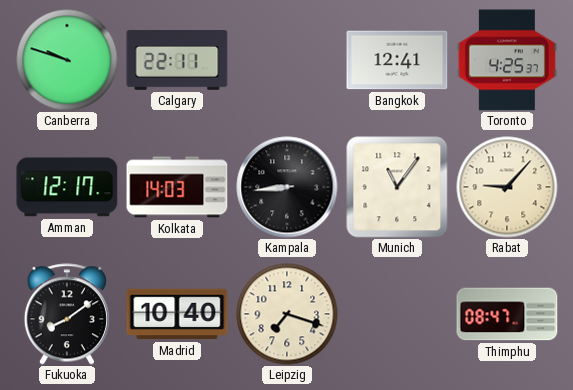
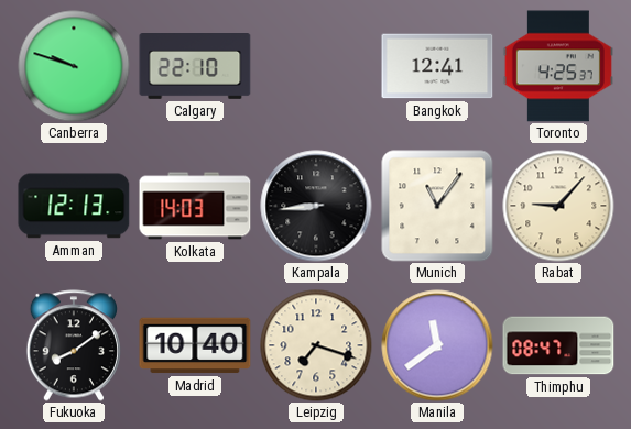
Calgary: 22:11 -> 22:10 (195, 67)
Amman: 12:17 -> 12:13 (74, 206)
Manila: none -> 11:39 (437, 345)
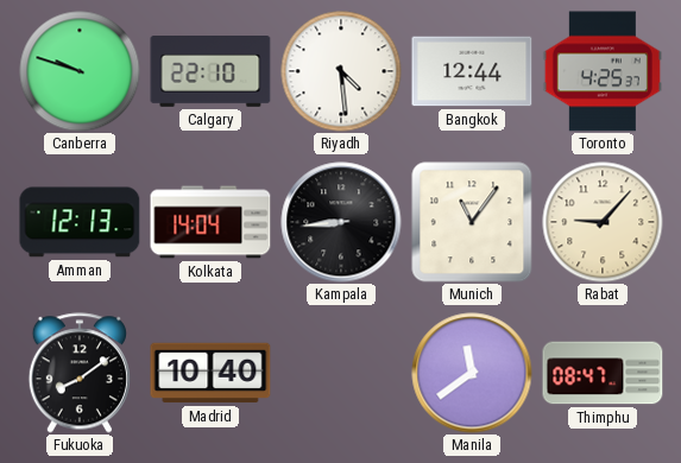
Riyadh: none -> 4:29 (341, 71)
Bangkok: 12:41 -> 12:44 (472, 71)
Kolkata: 14:03 -> 14:04 (210, 222)
Leipzig: 7:18 -> none (316, 345)
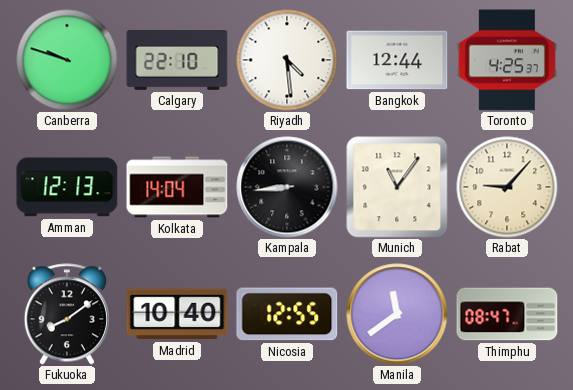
Nicosia: none -> 12:55 (287, 314)
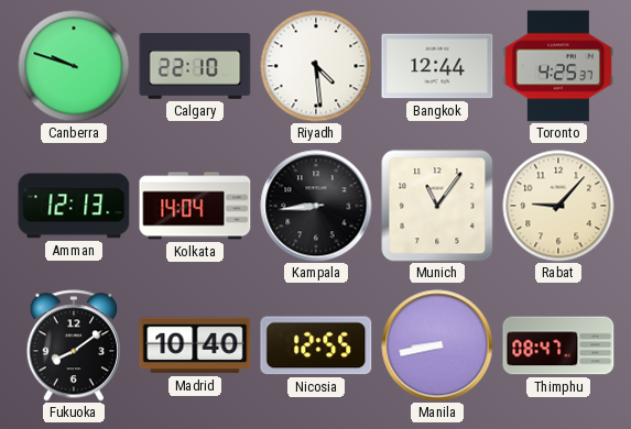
Manila: 11:39 -> 8:43 (437, 345)
